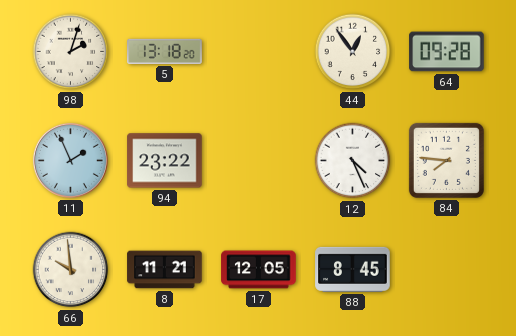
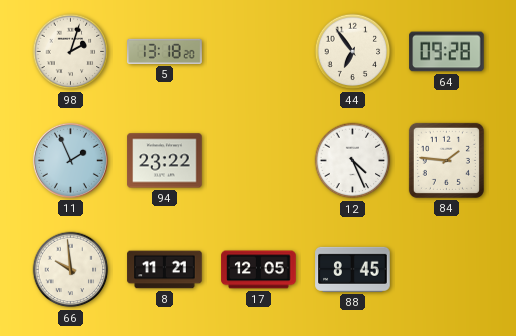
44: 12:54 -> 6:54 (353, 52)
84: 7:46 -> 1:46 (446, 160)
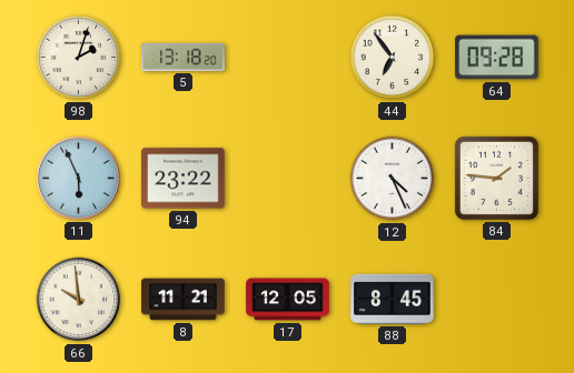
11: 1:56 -> 5:56 (78, 178)
